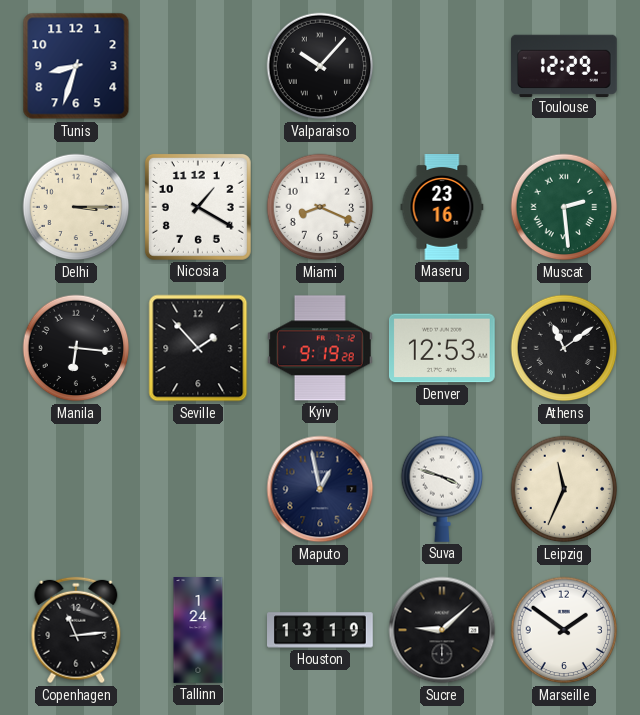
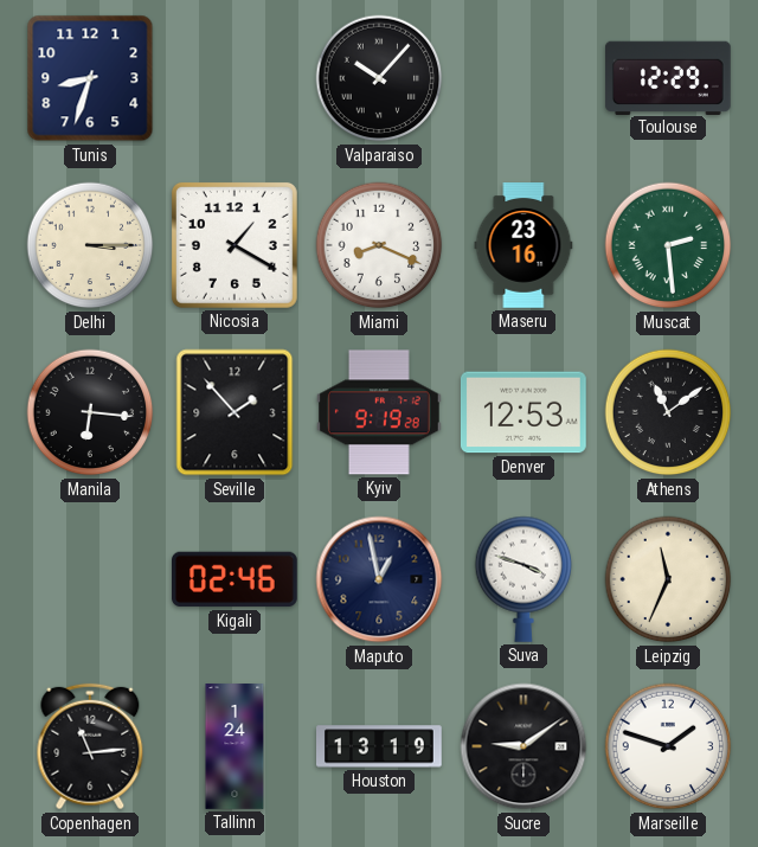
Kigali: none -> 02:46 (236, 579)
Sucre: 9:08 -> 9:09 (523, 746)
Marseille: 1:51 -> 1:48 (668, 746)
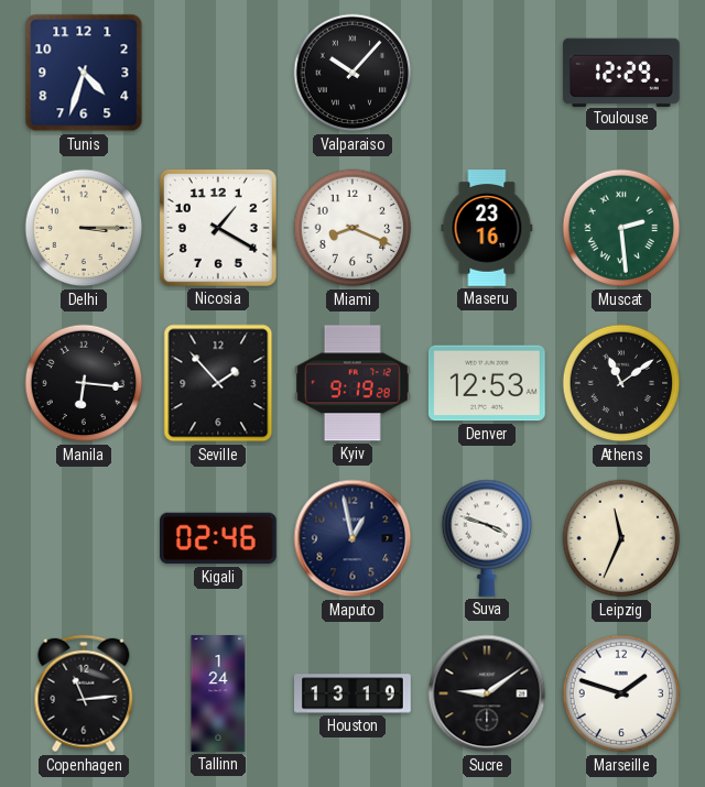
Tunis: 8:33 -> 4:33 (84, 73)
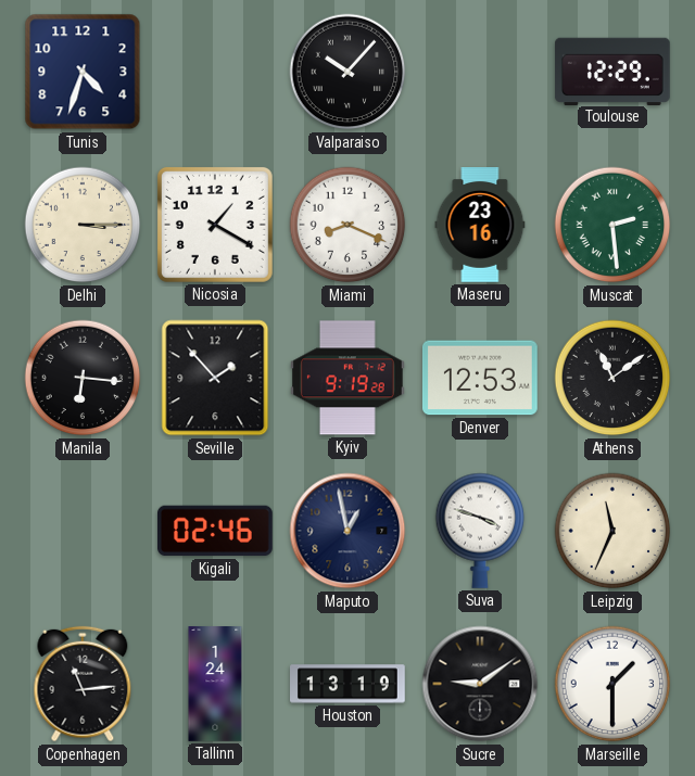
Marseille: 1:48 -> 1:30 (612, 684)
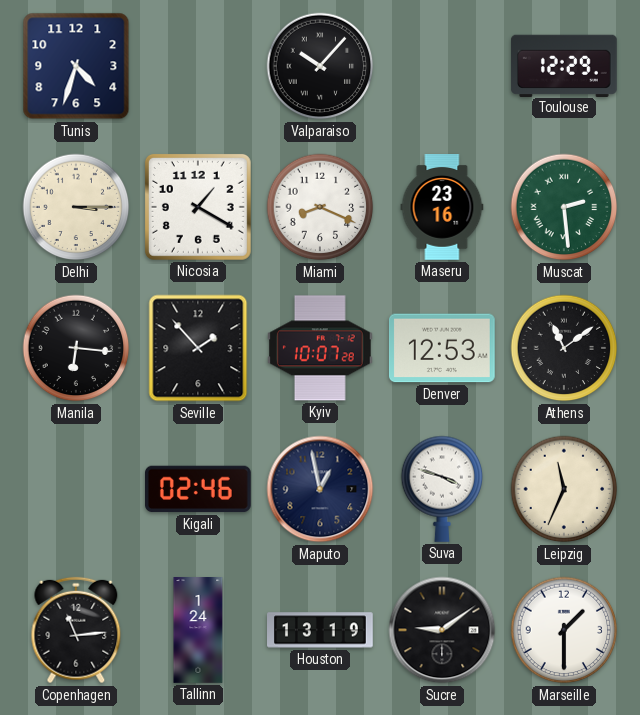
Kyiv: 9:19 -> 10:07 (320, 348)
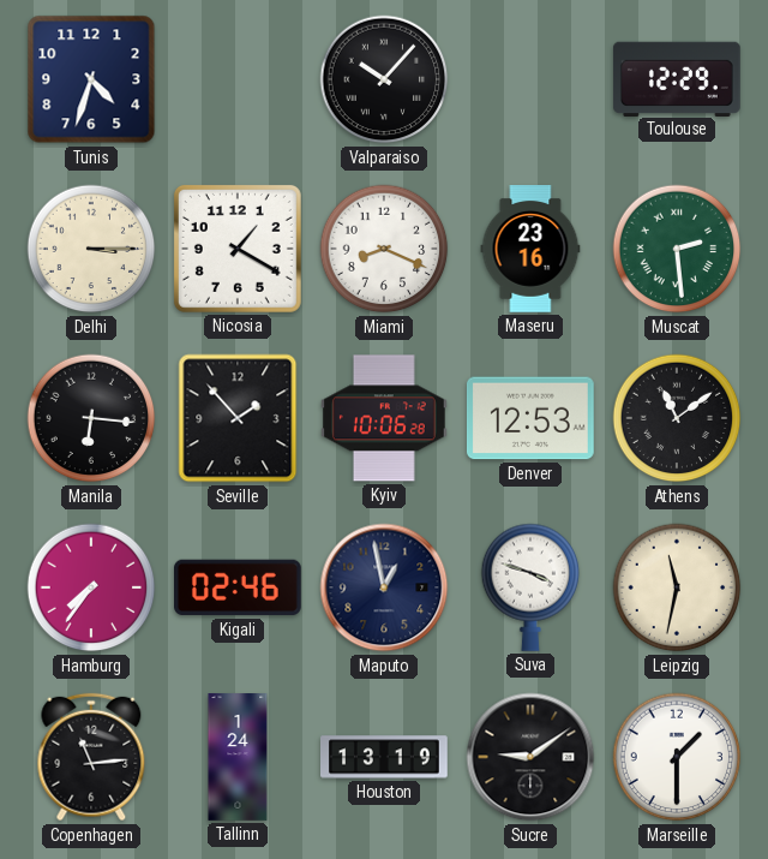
Kyiv: 10:07 -> 10:06 (384, 418)
Hamburg: none -> 7:36 (91, 587)
Leipzig: 11:34 -> 11:32 (677, 587)
